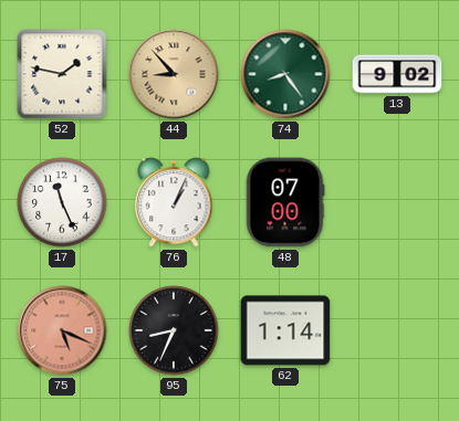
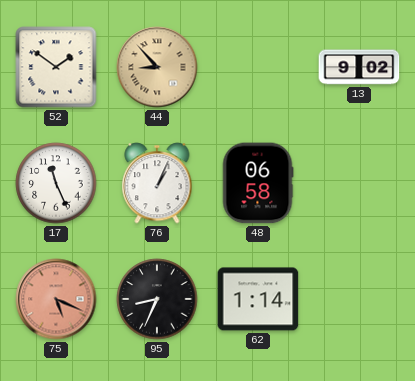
52: 1:47 -> 1:51 (56, 67)
74: 8:24 -> none (285, 74)
48: 07:00 -> 06:58 (258, 183)
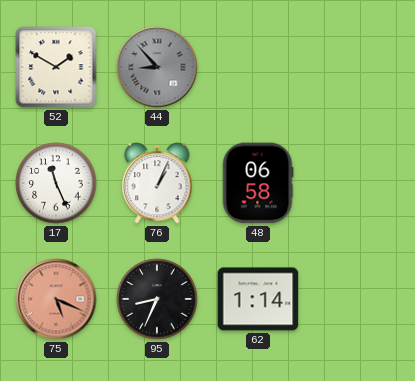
52: 1:51 -> 1:50 (56, 67)
44 dial: champagne -> grey (157, 67)
13: 9:02 -> none (359, 67)
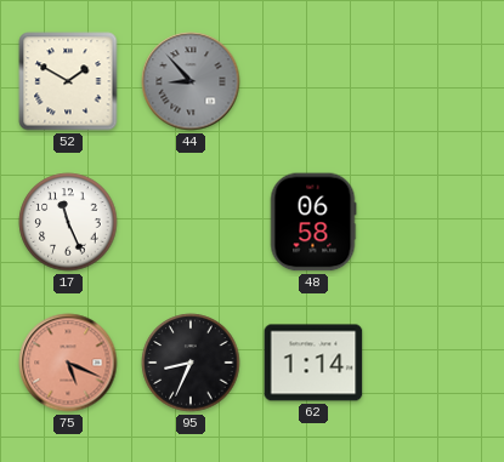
76: 1:04 -> none (157, 183)
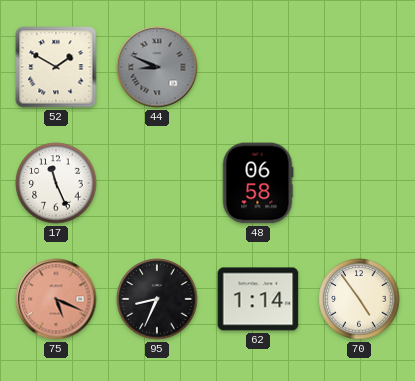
44: 8:53 -> 8:49 (157, 67)
70: none -> 4:54 (359, 299)
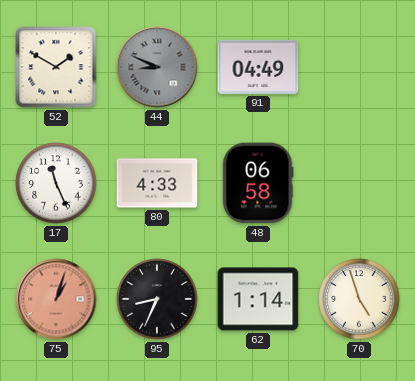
91: none -> 04:49 (258, 67)
80: none -> 4:33 (157, 183)
75: 5:19 -> 1:03 (56, 299)
70: 4:54 -> 4:57 (359, 299)
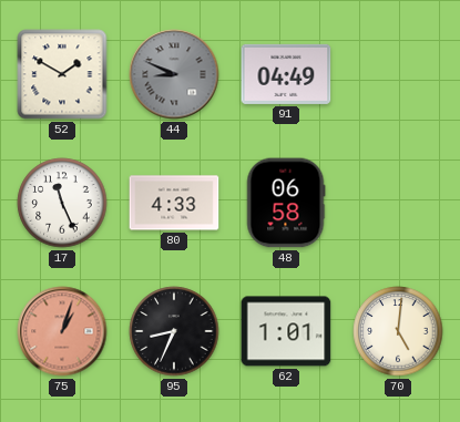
62: 1:14 -> 1:01 (286, 331)
70: 4:57 -> 5:01 (398, 331)
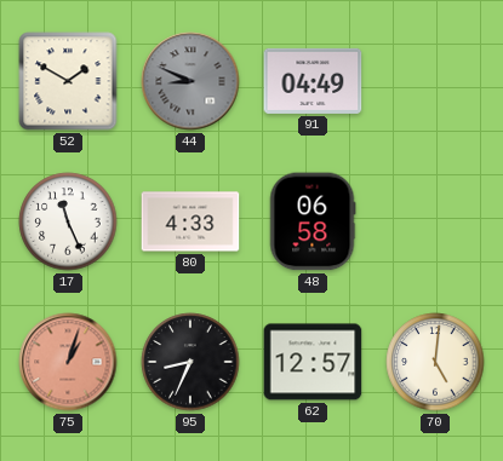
62: 1:01 -> 12:57 (313, 362)
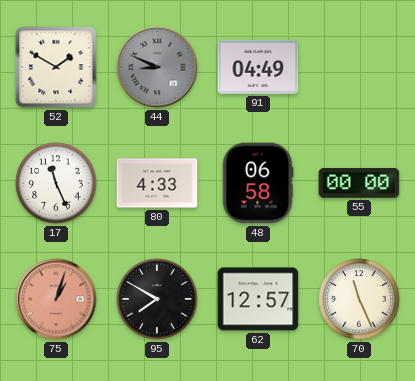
55: none -> 00:00 (359, 183)
95: 8:34 -> 7:50 (157, 299)
70: 5:01 -> 11:26 (359, 299)
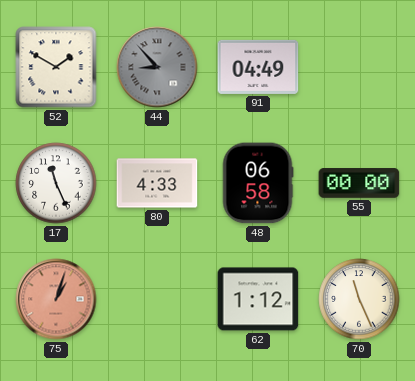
44: 8:49 -> 8:53 (157, 67)
95: 7:50 -> none (157, 299)
62: 12:57 -> 1:12 (258, 299)
